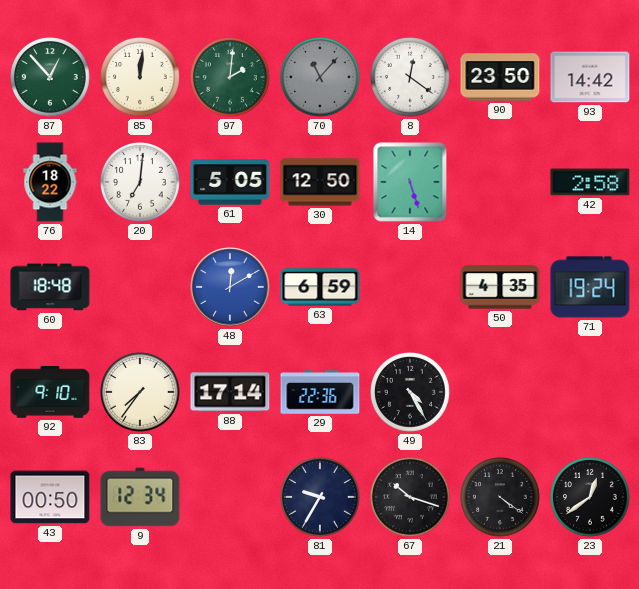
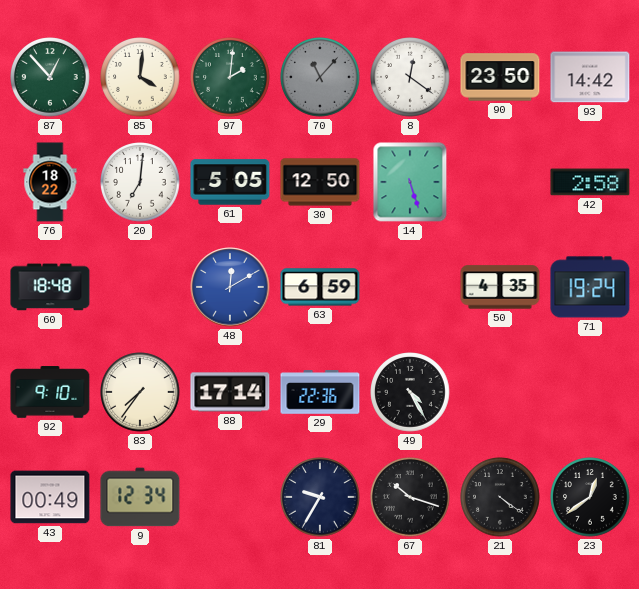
85: 12:01 -> 4:01 (140, 77)
43: 00:50 -> 00:49 (50, 497)
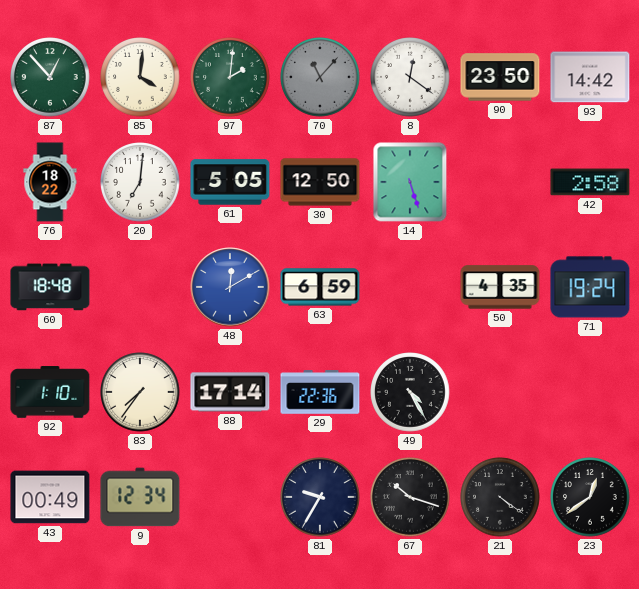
92: 9:10 -> 1:10 (50, 392)
